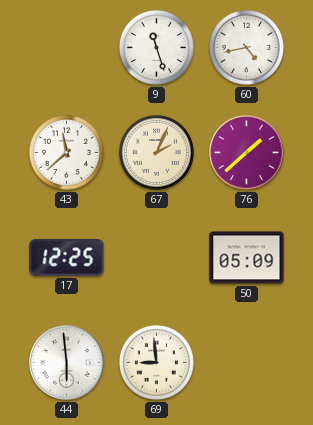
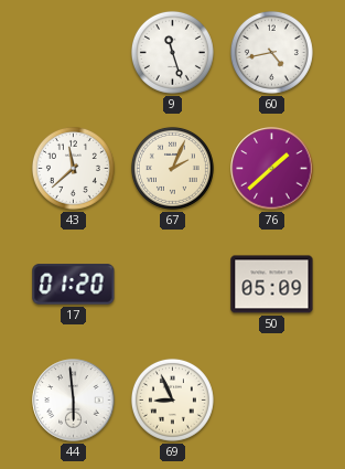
17: 12:25 -> 01:20 (74, 285)
69: 8:59 -> 8:56 (172, 399)
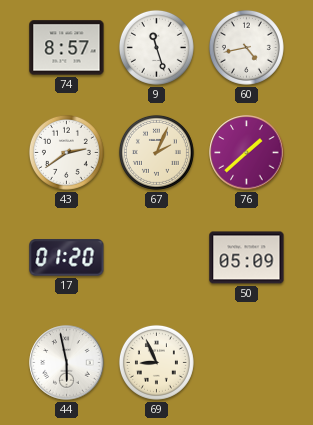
74: none -> 8:57 (67, 48)
43: 11:38 -> 2:39 (66, 152)
44: 5:59 -> 5:58 (67, 363)
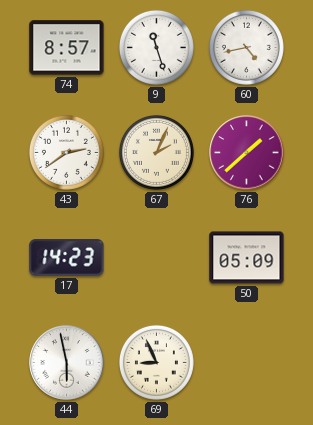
17: 01:20 -> 14:23 (67, 258)
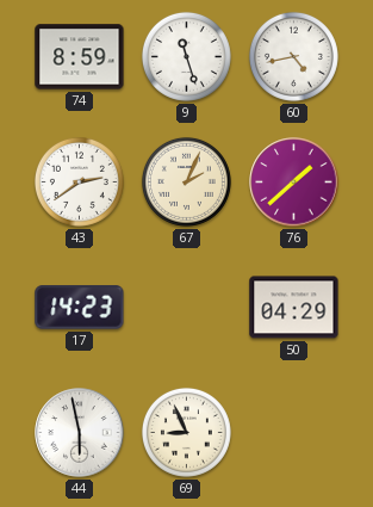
74: 8:57 -> 8:59 (80, 57)
50: 05:09 -> 04:29 (294, 308)
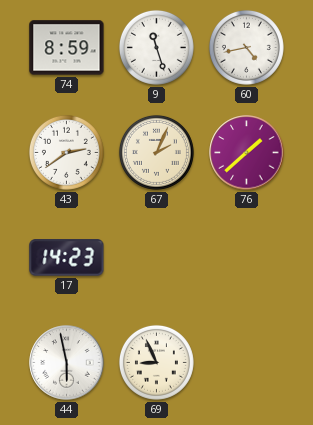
50: 04:29 -> none (294, 308)
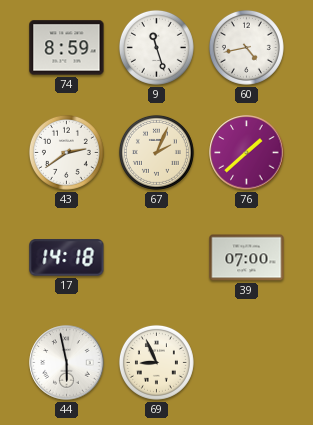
17: 14:23 -> 14:18 (67, 258)
39: none -> 07:00 (247, 258)
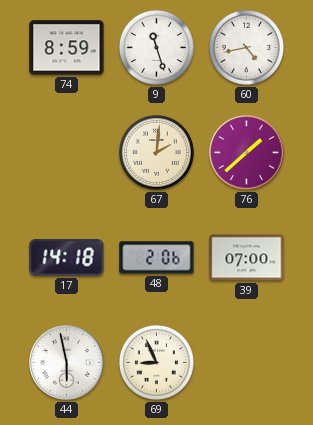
43: 2:39 -> none (66, 152)
67: 2:04 -> 2:01 (156, 152)
48: none -> 2:06 (157, 258)
